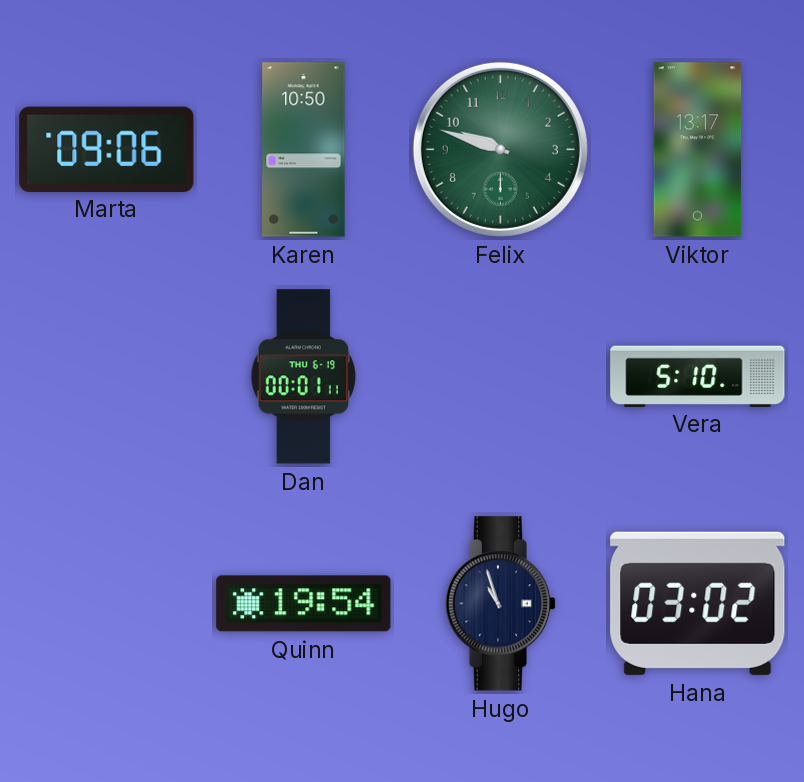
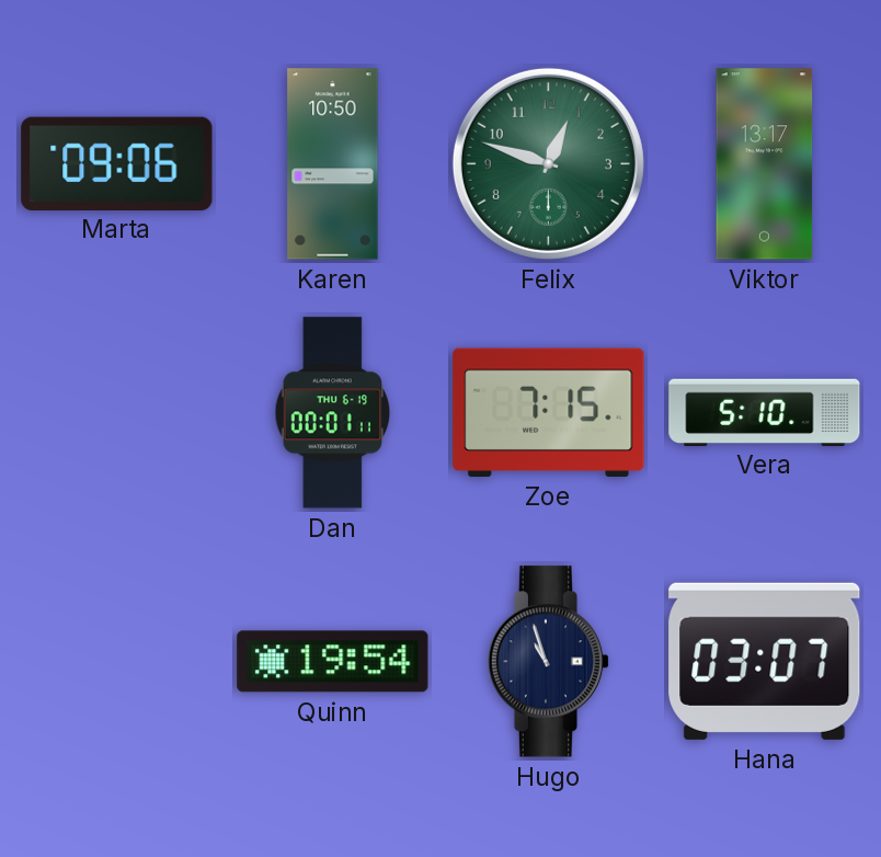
Felix: 9:48 -> 12:48 (548, 163)
Zoe: none -> 7:15 (549, 412)
Hana: 03:02 -> 03:07 (765, 661)
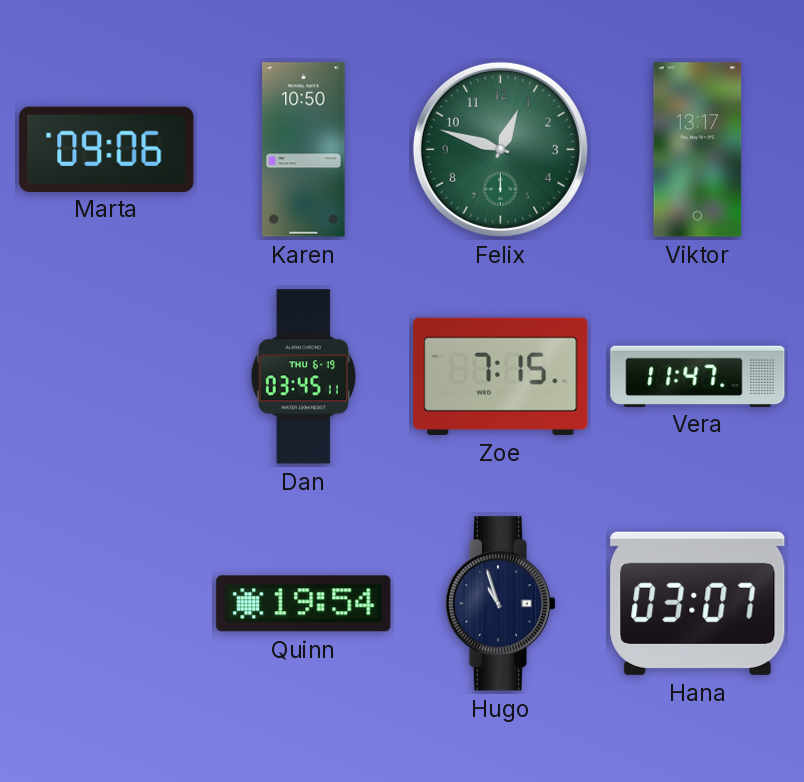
Dan: 00:01 -> 03:45 (303, 377)
Vera: 5:10 -> 11:47 (698, 376)
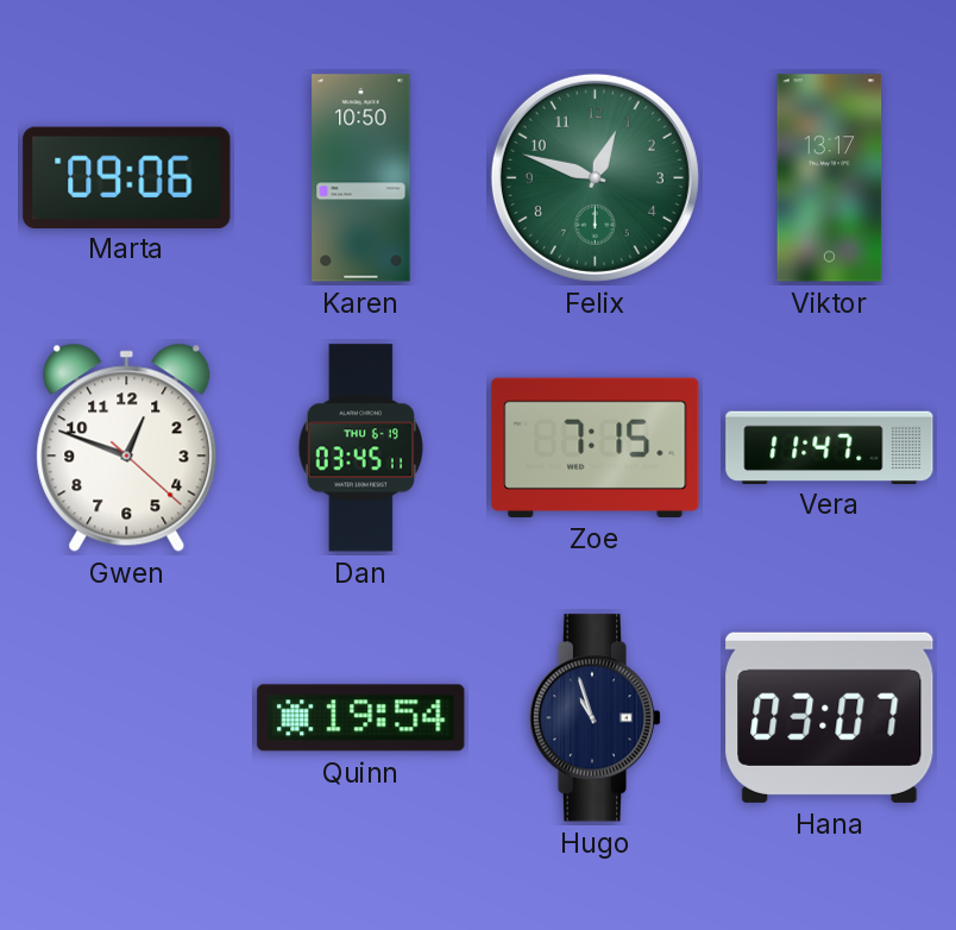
Gwen: none -> 12:48 (127, 447)
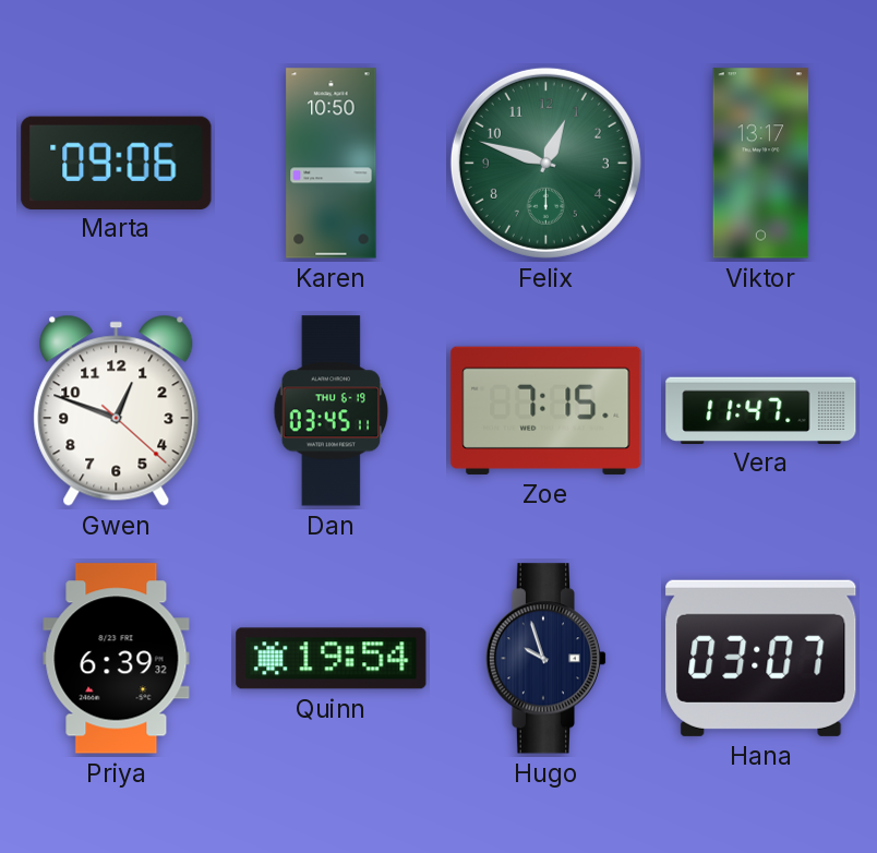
Priya: none -> 6:39 (117, 659)
Hugo: 10:57 -> 9:57 (546, 659)
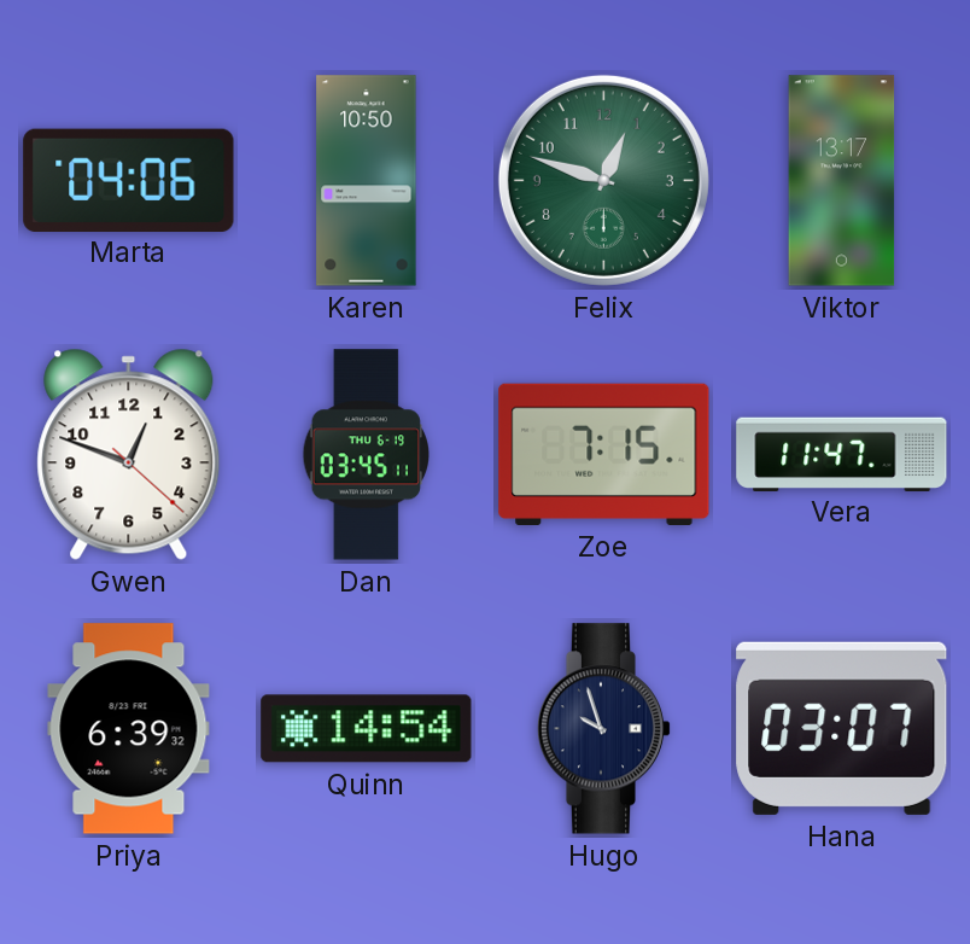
Marta: 09:06 -> 04:06 (129, 180)
Quinn: 19:54 -> 14:54 (367, 729)
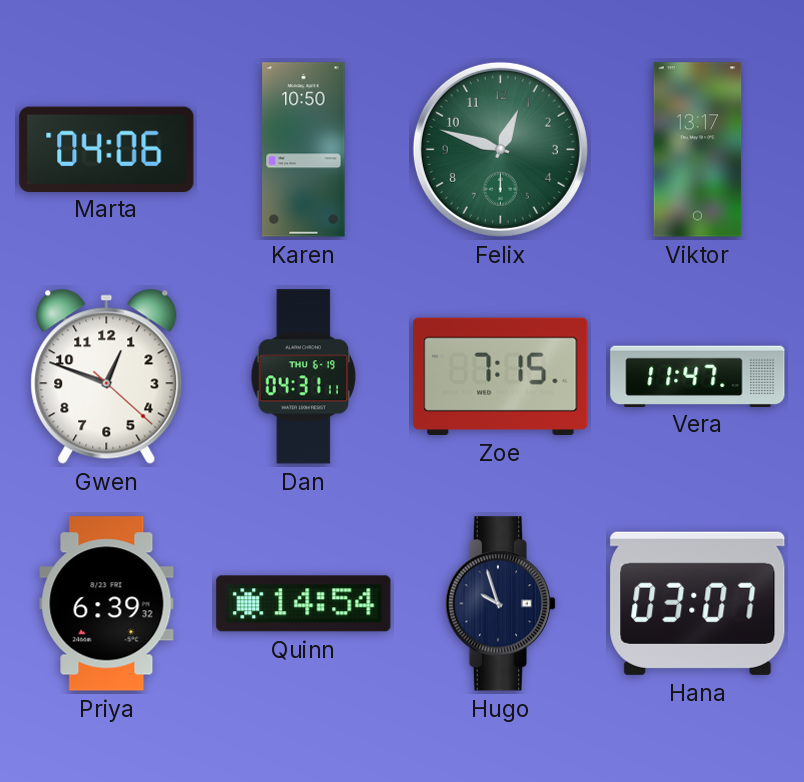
Dan: 03:45 -> 04:31 (303, 377)
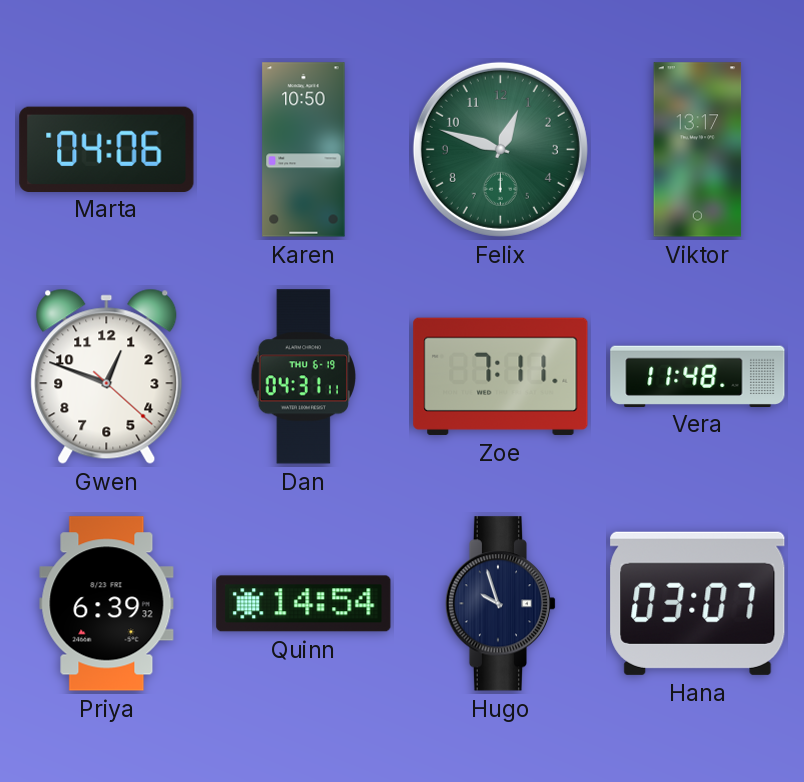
Zoe: 7:15 -> 7:11 (501, 376)
Vera: 11:47 -> 11:48 (698, 376)
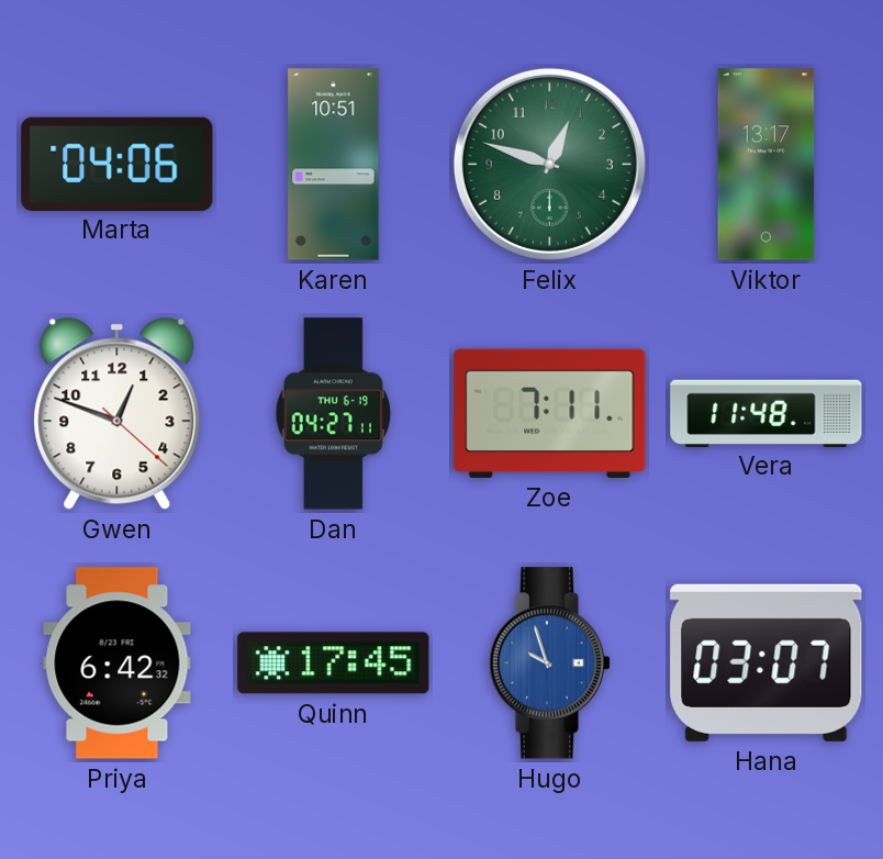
Karen: 10:50 -> 10:51 (334, 165)
Dan: 04:31 -> 04:27 (333, 414)
Priya: 6:39 -> 6:42 (118, 663)
Quinn: 14:54 -> 17:45 (334, 663)
Hugo dial: navy -> blue (550, 663)
